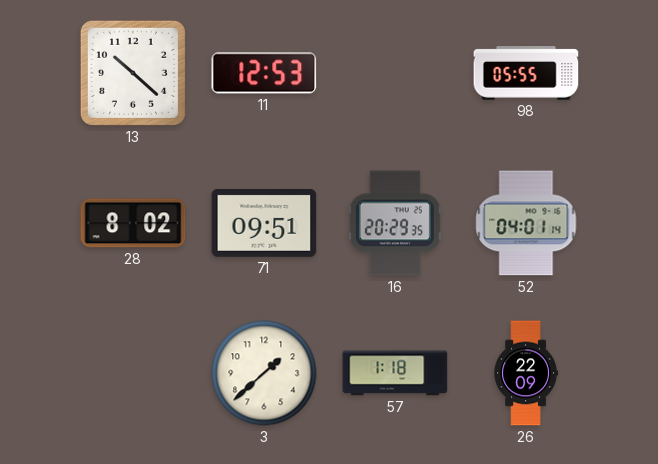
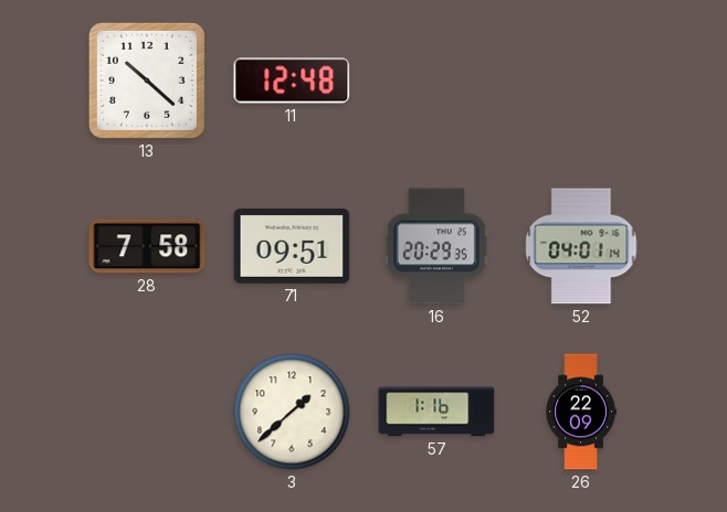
11: 12:53 -> 12:48 (292, 81)
98: 05:55 -> none (526, 73)
28: 8:02 -> 7:58 (147, 246)
57: 1:18 -> 1:16 (436, 412)
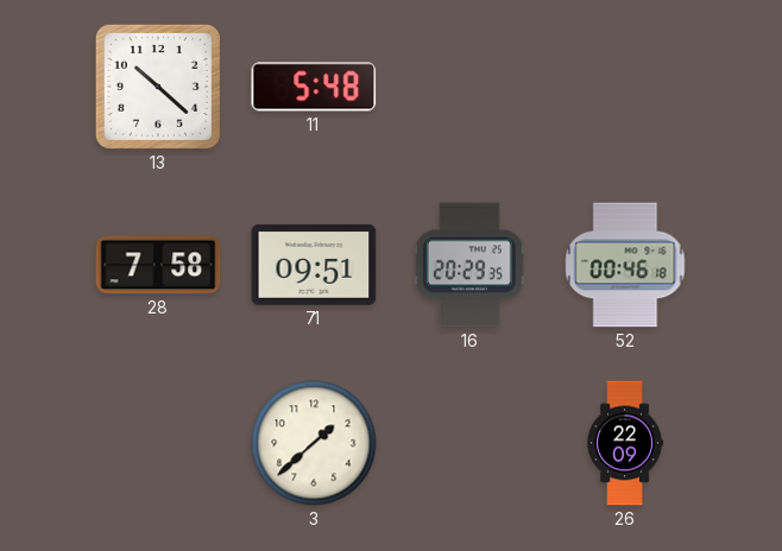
11: 12:48 -> 5:48 (314, 87)
52: 04:01 -> 00:46 (625, 265)
57: 1:16 -> none (436, 412)
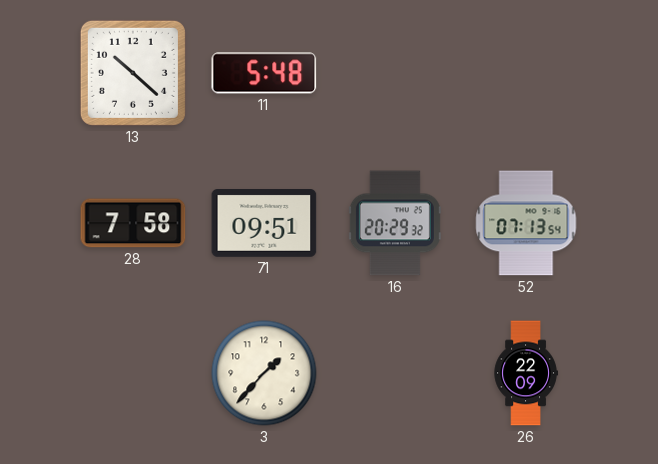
16: 20:29:35 -> 20:29:32 (395, 223)
52: 00:46 -> 07:13 (526, 223)
3: 1:38 -> 1:37 (264, 373)
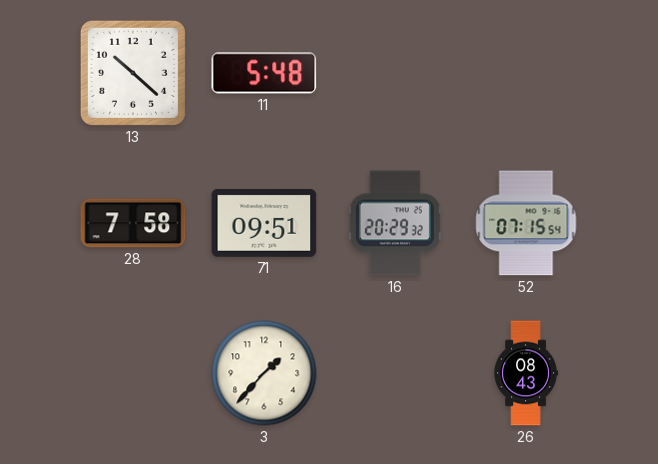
52: 07:13 -> 07:15 (526, 223)
26: 22:09 -> 08:43 (526, 373)
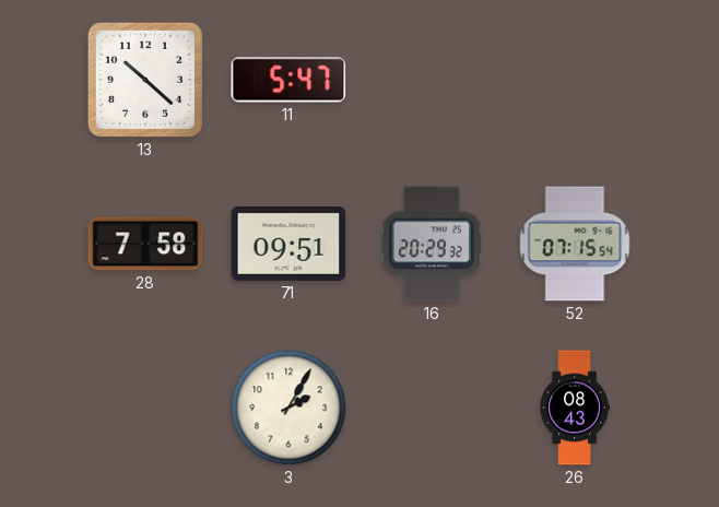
11: 5:48 -> 5:47 (288, 80)
3: 1:37 -> 2:05 (288, 408)
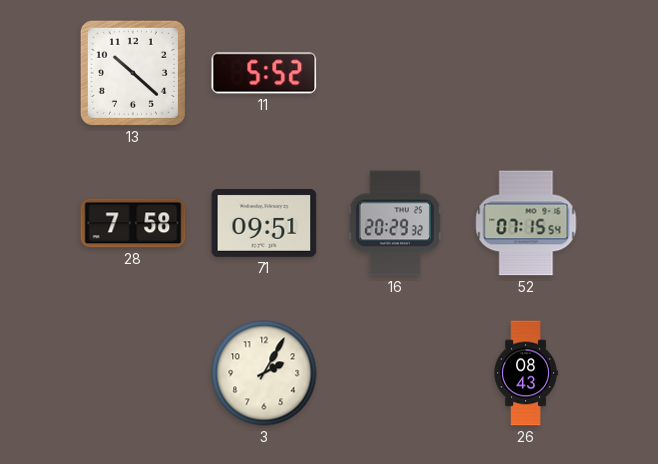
11: 5:47 -> 5:52 (264, 73)
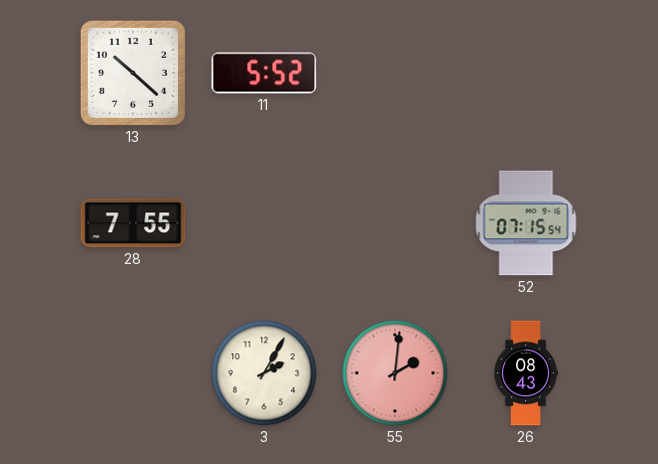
28: 7:58 -> 7:55 (133, 223)
71: 09:51 -> none (264, 224)
16: 20:29 -> none (395, 223)
55: none -> 2:01 (395, 373)
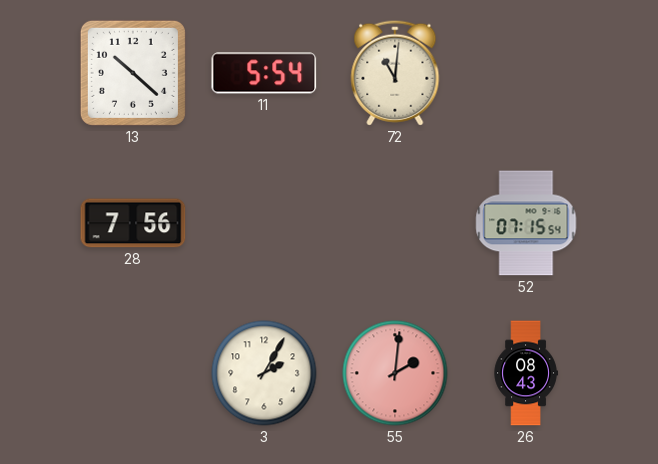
11: 5:52 -> 5:54 (264, 73)
72: none -> 11:01 (395, 73)
28: 7:55 -> 7:56 (133, 223)
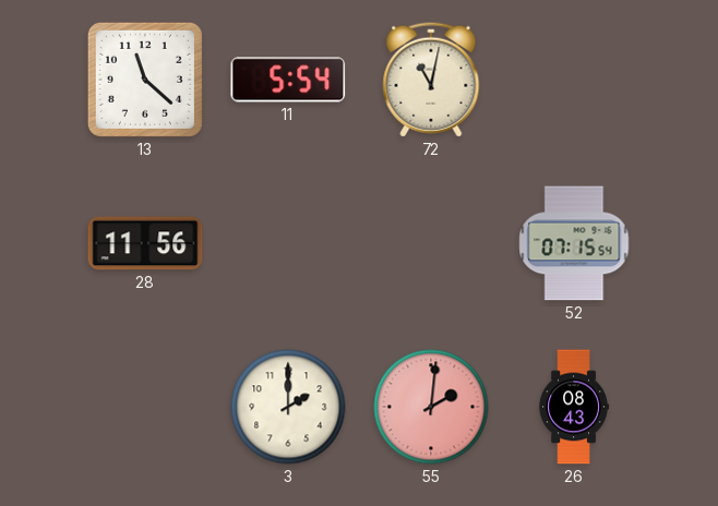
13: 10:22 -> 11:22 (145, 80)
72: 11:01 -> 11:02 (431, 80)
28: 7:56 -> 11:56 (145, 243)
3: 2:05 -> 2:00 (288, 407)
